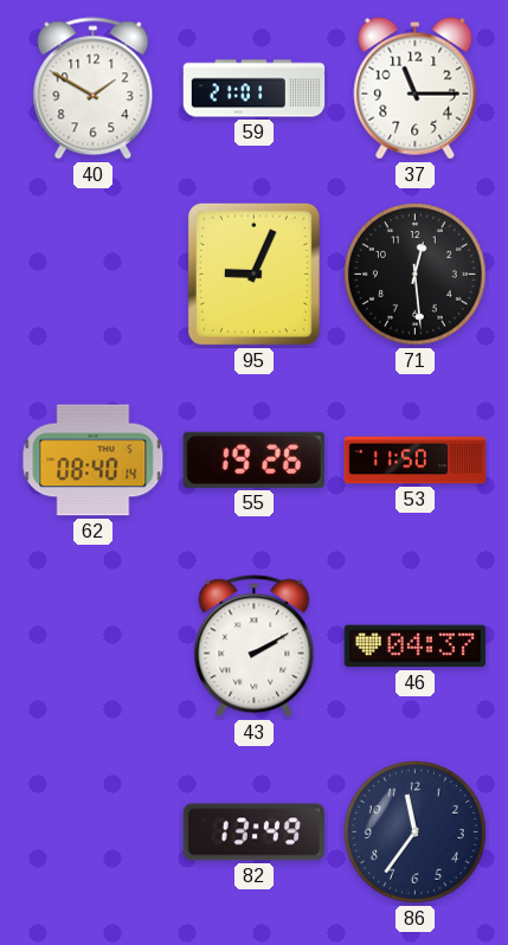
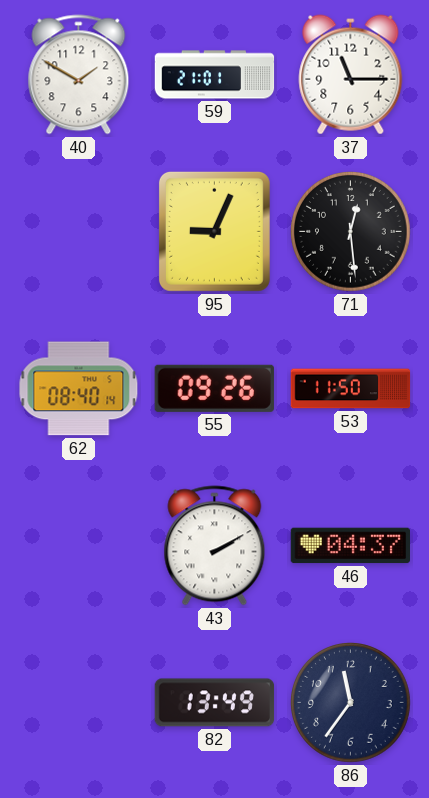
55: 19:26 -> 09:26 (214, 388)
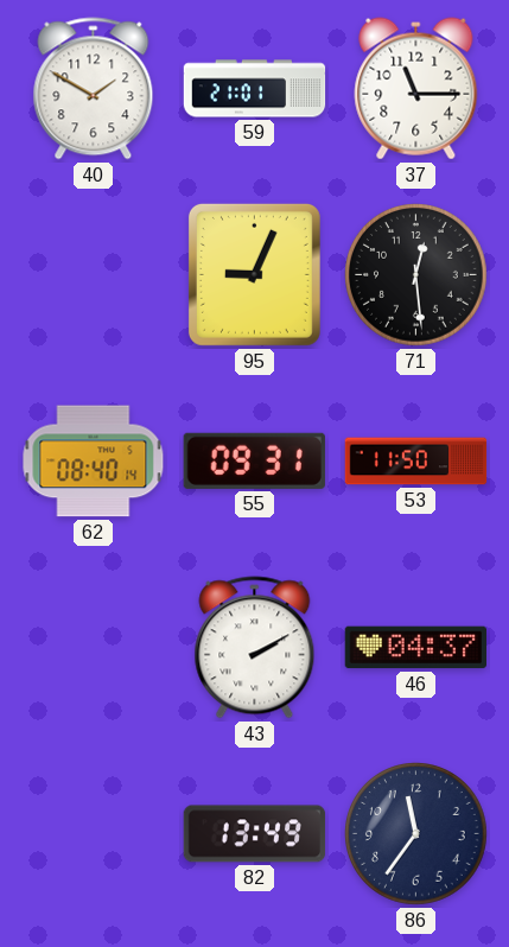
55: 09:26 -> 09:31 (254, 460)
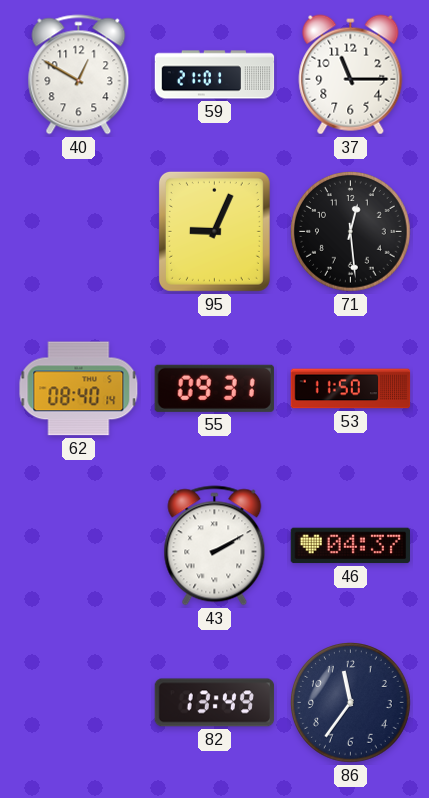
40: 1:50 -> 12:50 (79, 75)
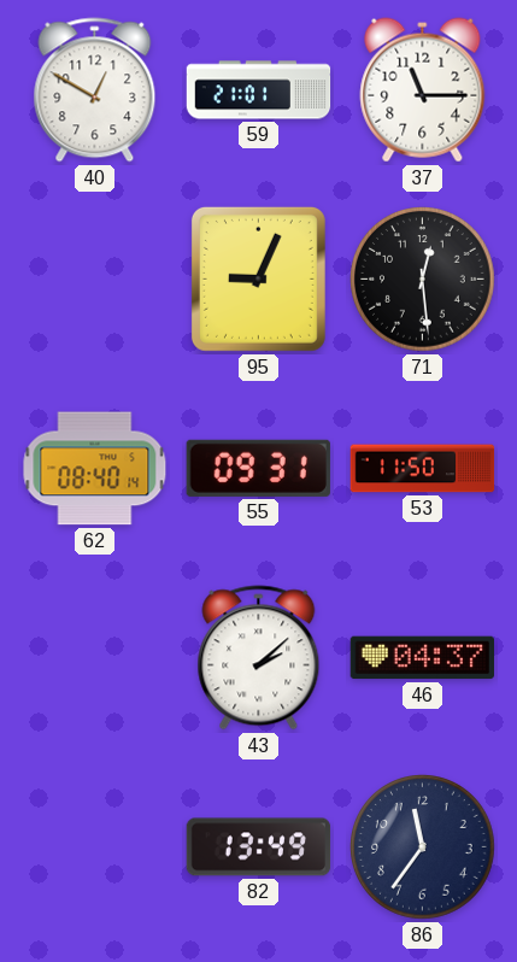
43: 2:10 -> 2:08 (259, 658)
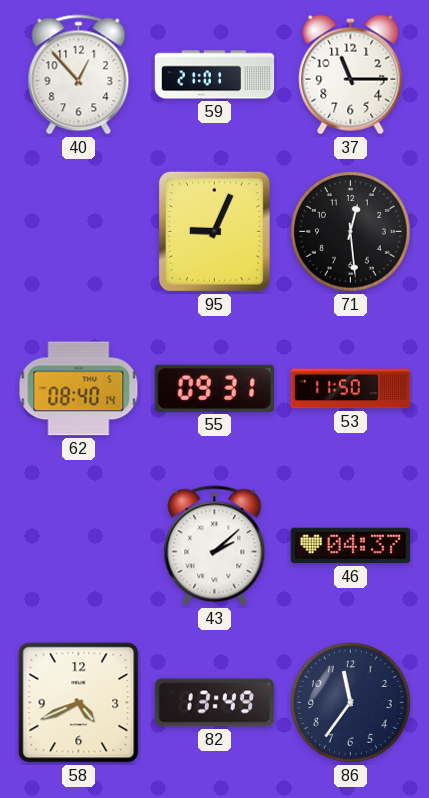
40: 12:50 -> 12:53 (79, 75)
58: none -> 4:41 (79, 703)
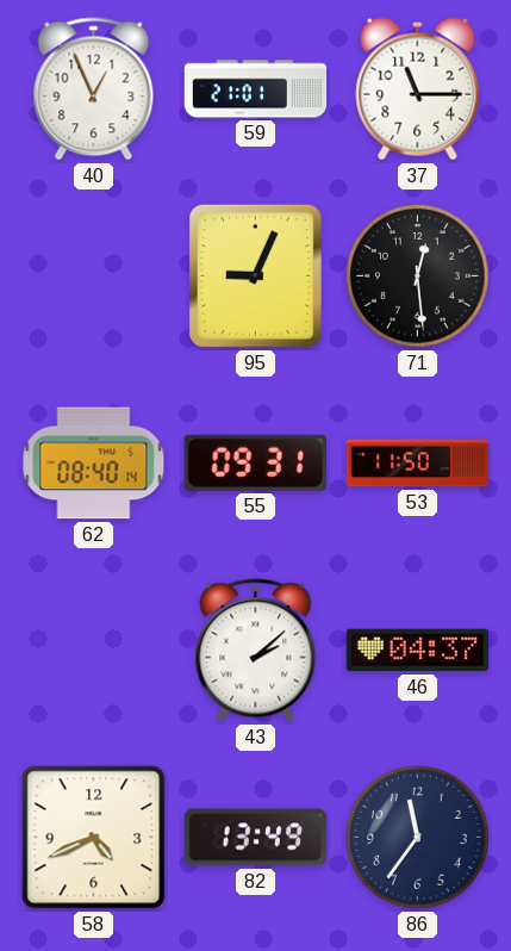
40: 12:53 -> 12:56 (94, 89)
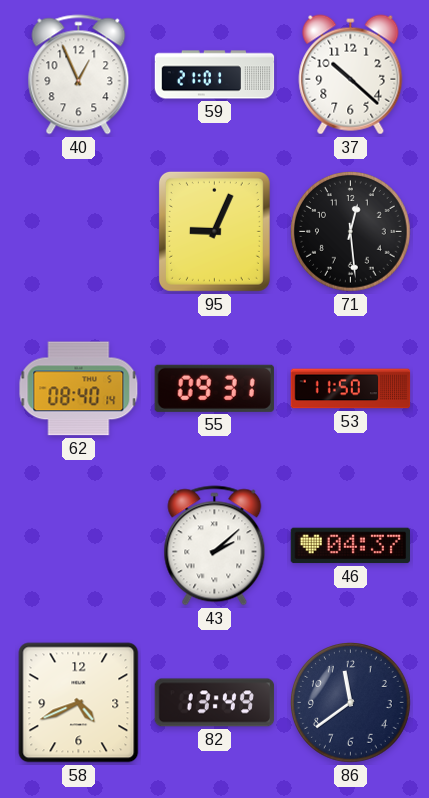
37: 11:15 -> 10:22 (351, 75)
86: 11:36 -> 11:39 (351, 703)
